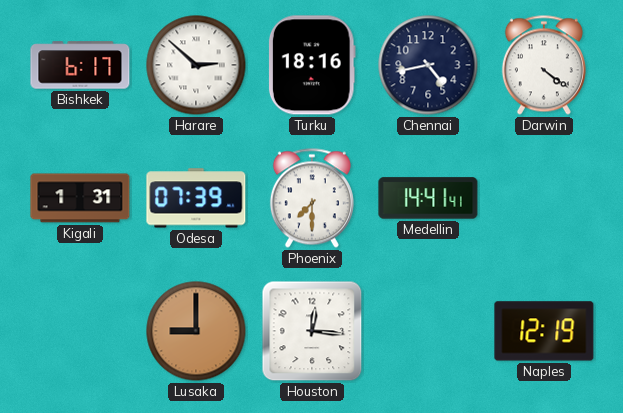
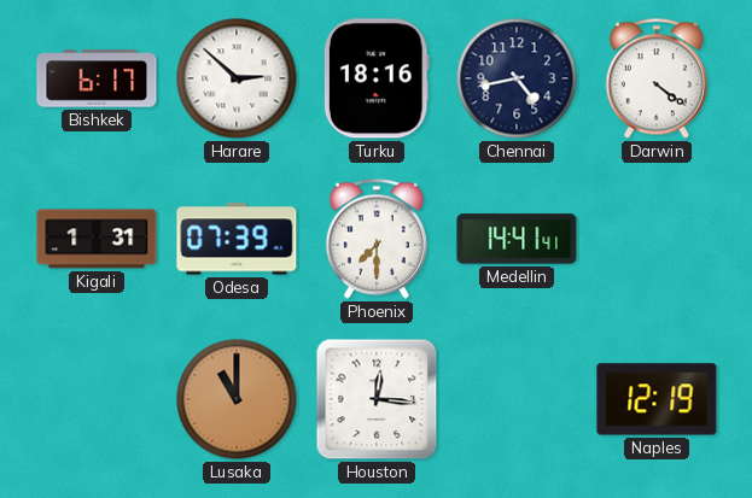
Lusaka: 9:00 -> 11:00 (237, 399)
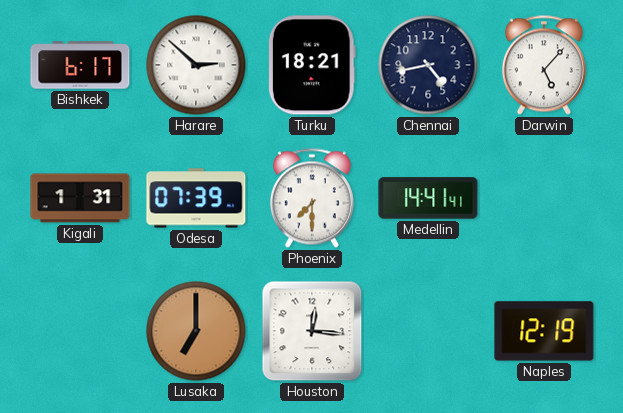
Turku: 18:16 -> 18:21 (312, 65)
Darwin: 4:21 -> 5:07 (544, 65)
Lusaka: 11:00 -> 7:00 (196, 331)
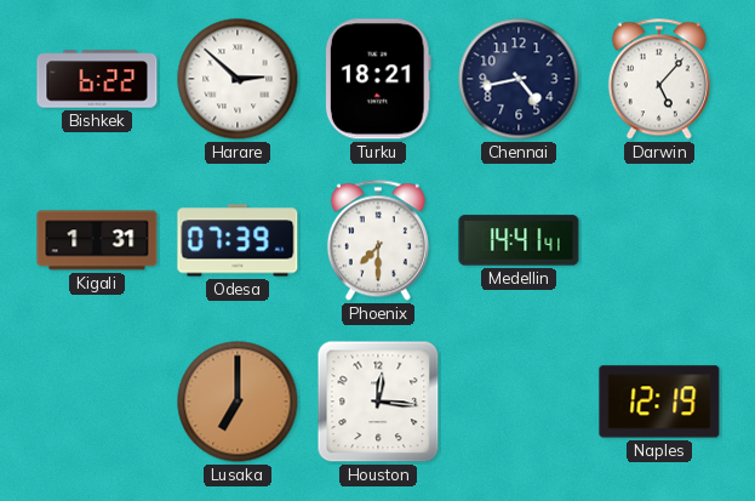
Bishkek: 6:17 -> 6:22 (97, 79)
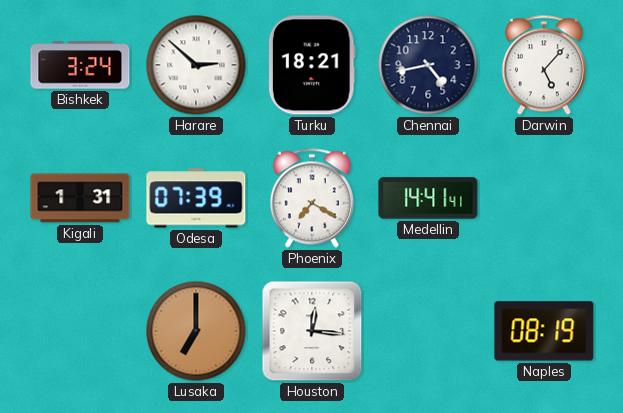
Bishkek: 6:22 -> 3:24 (80, 65)
Phoenix: 7:30 -> 7:20 (312, 198)
Naples: 12:19 -> 08:19 (544, 331)
